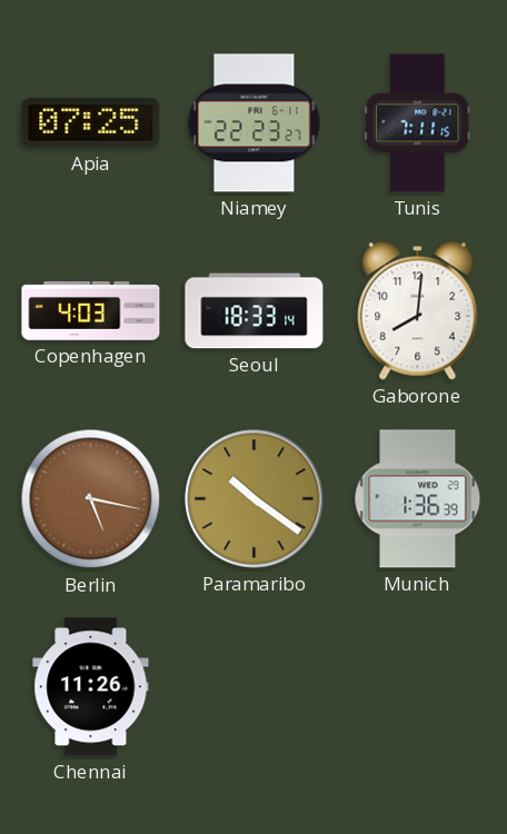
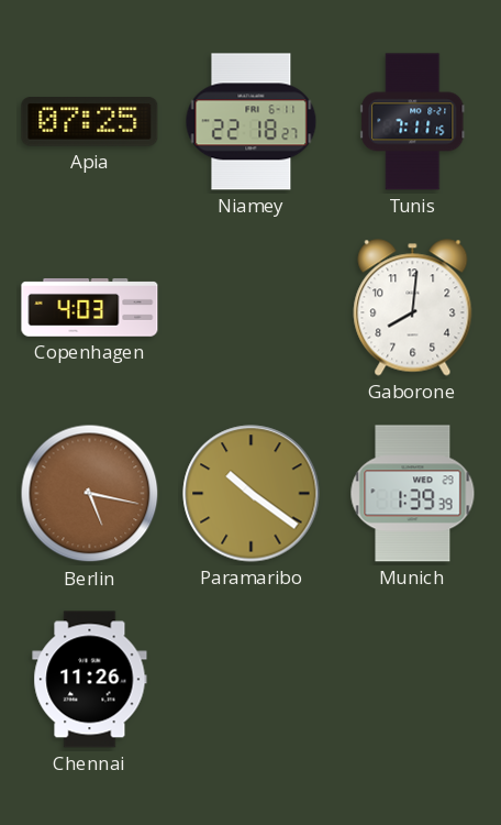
Niamey: 22:23 -> 22:18 (252, 122)
Seoul: 18:33 -> none (255, 311)
Munich: 1:36 -> 1:39 (413, 494)
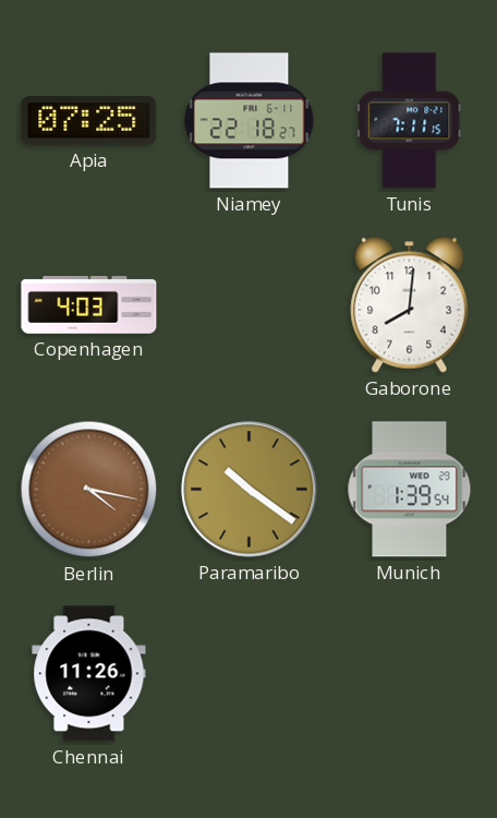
Berlin: 5:17 -> 4:17 (89, 490)
Munich: 1:39:39 -> 1:39:54 (410, 490)
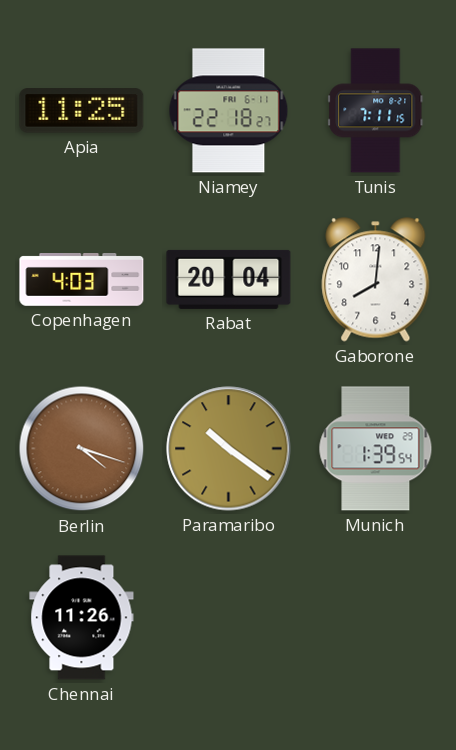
Apia: 07:25 -> 11:25 (82, 111)
Rabat: none -> 20:04 (229, 279)
Berlin: 4:17 -> 4:18 (82, 449)
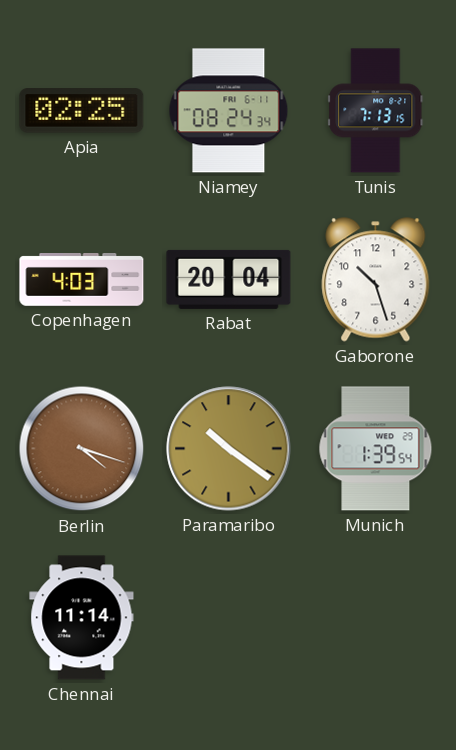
Apia: 11:25 -> 02:25 (82, 111)
Niamey: 22:18 -> 08:24 (229, 111)
Tunis: 7:11 -> 7:13 (376, 111)
Gaborone: 8:01 -> 10:27 (376, 280)
Chennai: 11:26 -> 11:14 (82, 618)
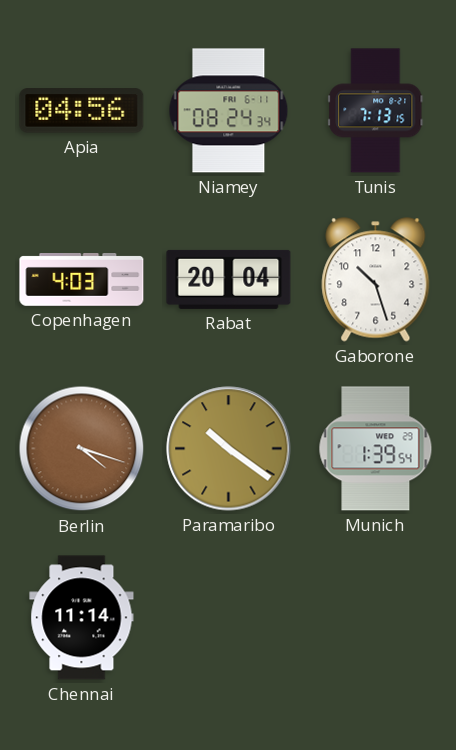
Apia: 02:25 -> 04:56 (82, 111)
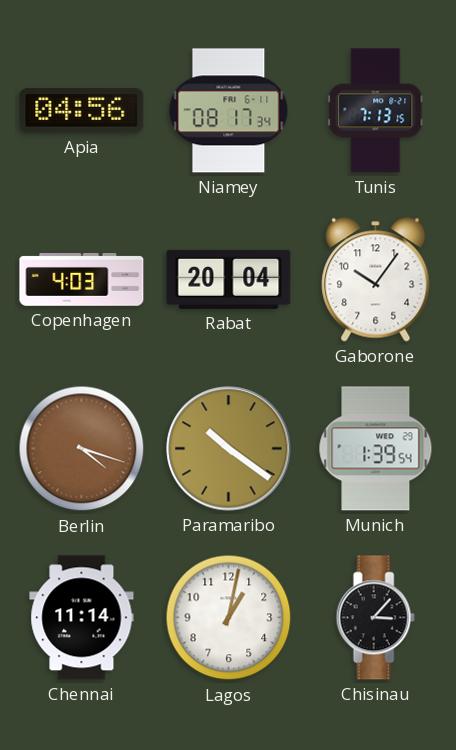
Niamey: 08:24 -> 08:17 (229, 111)
Gaborone: 10:27 -> 10:06 (376, 280)
Lagos: none -> 1:02 (229, 618)
Chisinau: none -> 3:07 (375, 618)
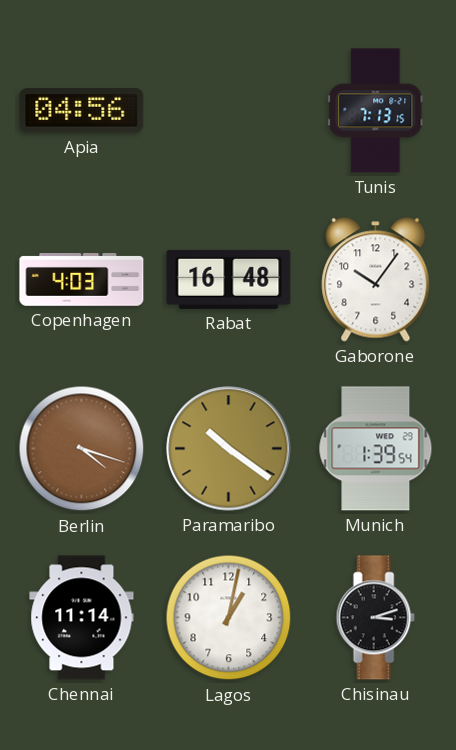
Niamey: 08:17 -> none (229, 111)
Rabat: 20:04 -> 16:48 (229, 279)
Chisinau: 3:07 -> 3:12 (375, 618)
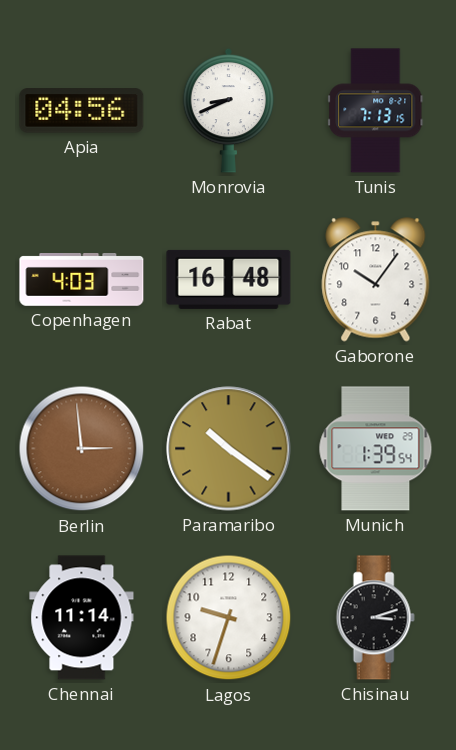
Monrovia: none -> 8:41 (229, 110)
Berlin: 4:18 -> 2:59 (82, 449)
Lagos: 1:02 -> 9:33 (229, 618)
